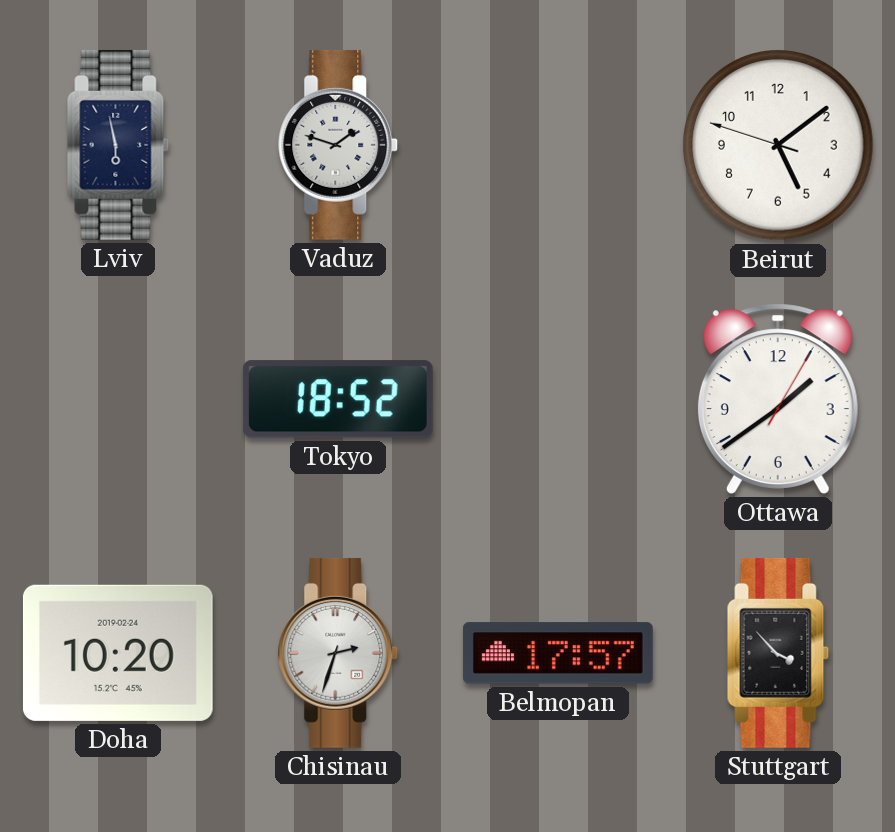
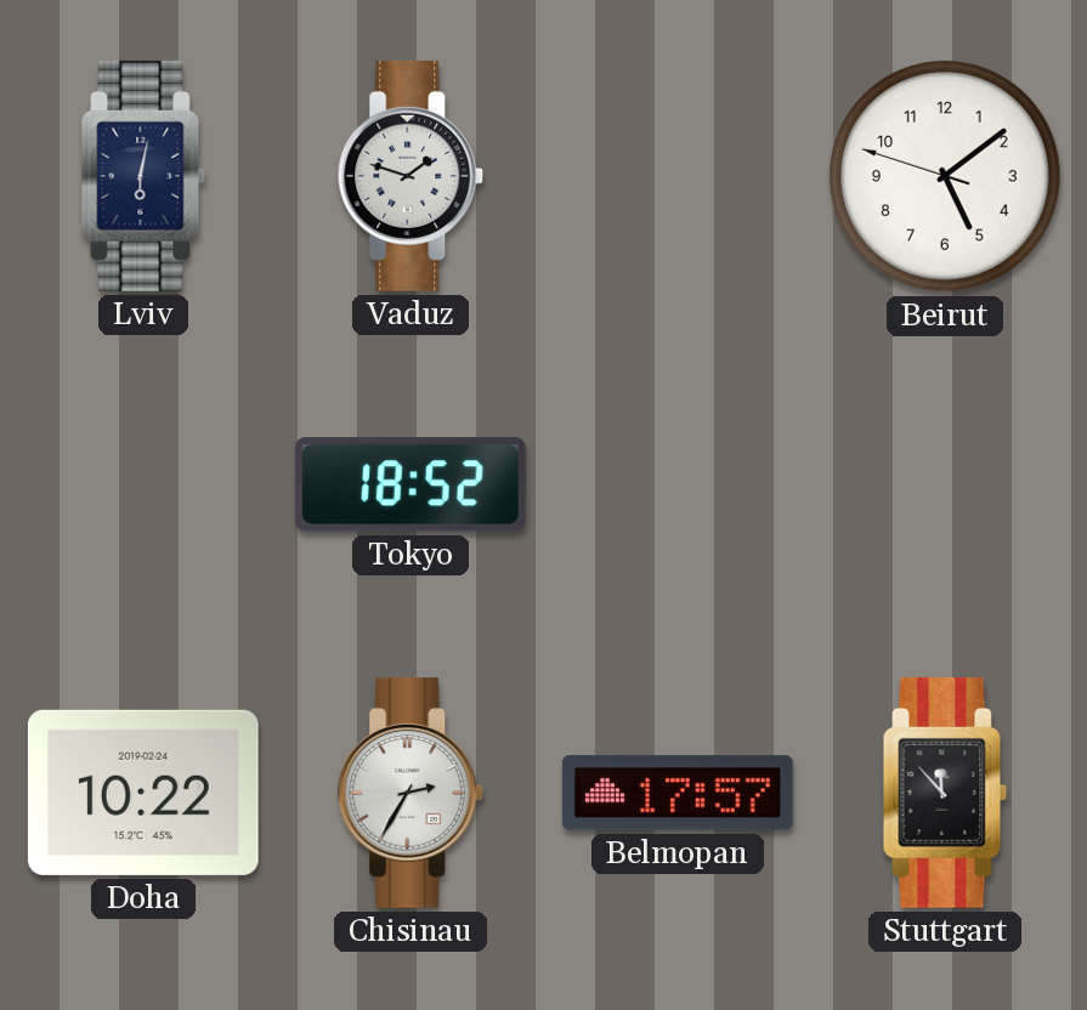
Lviv: 5:58 -> 6:02 (143, 176)
Ottawa: 1:39 -> none (778, 399)
Doha: 10:20 -> 10:22 (143, 793)
Chisinau: 2:33 -> 2:35 (411, 793)
Stuttgart: 3:53 -> 11:53 (945, 793)
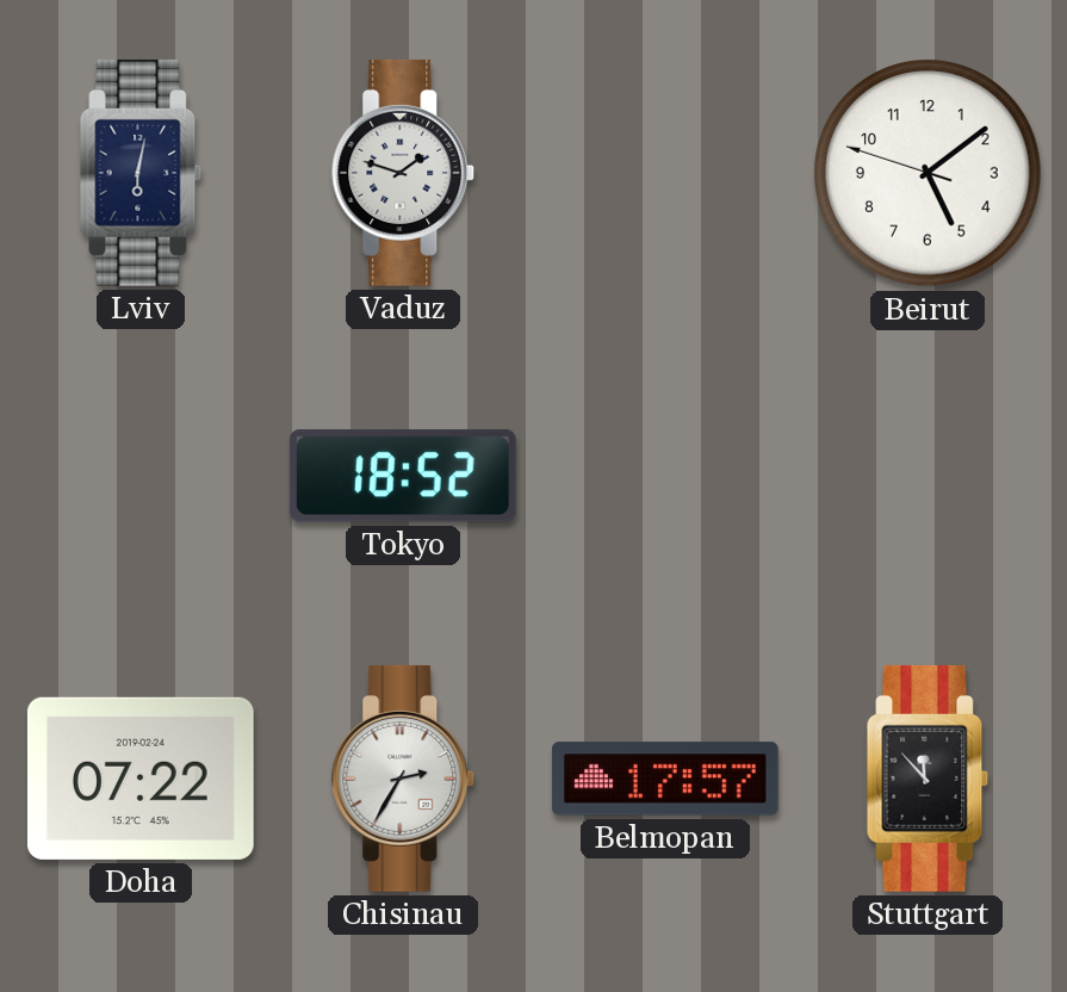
Doha: 10:22 -> 07:22 (141, 779)
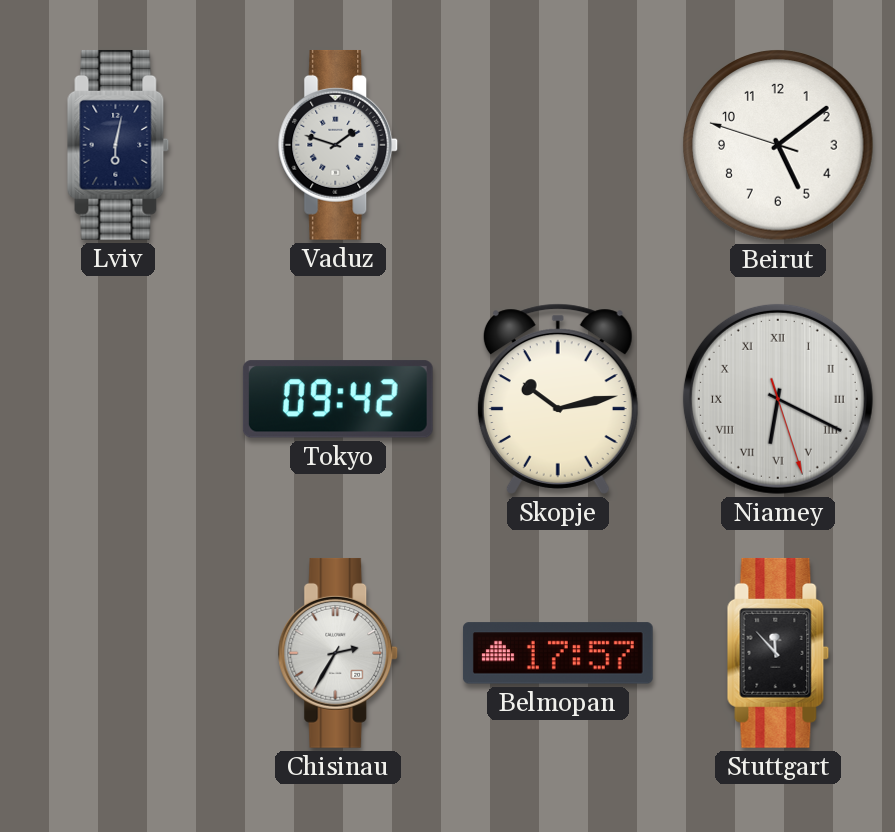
Tokyo: 18:52 -> 09:42 (338, 399)
Skopje: none -> 10:13 (558, 399)
Niamey: none -> 6:19 (778, 399)
Doha: 07:22 -> none (141, 779)
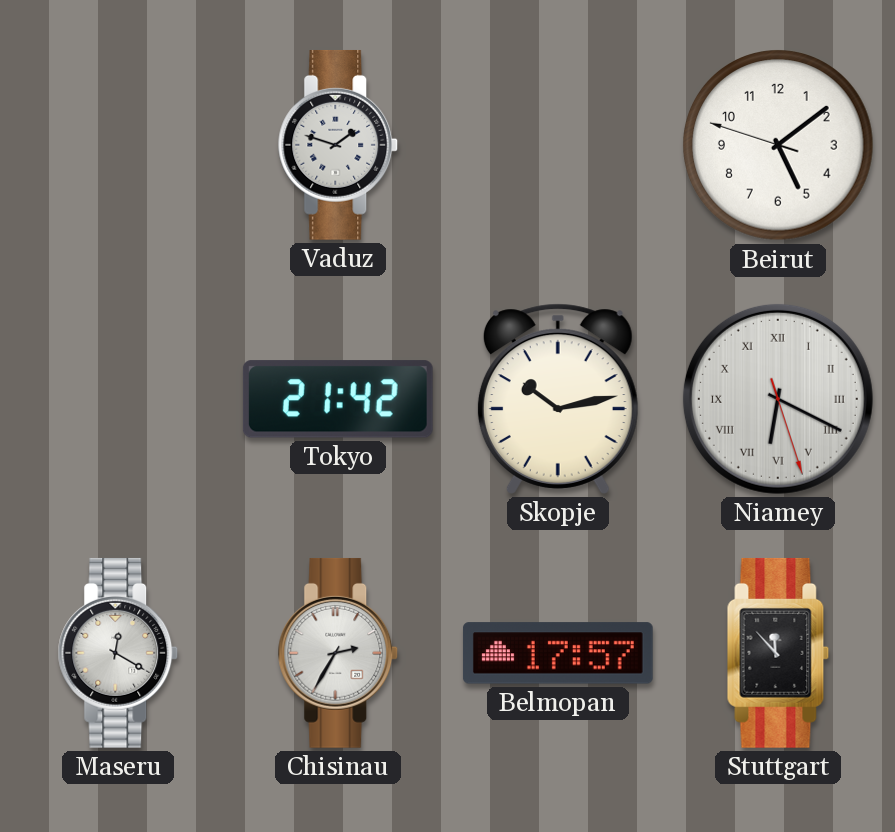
Lviv: 6:02 -> none (118, 145)
Tokyo: 09:42 -> 21:42 (338, 399)
Maseru: none -> 12:20 (118, 653)
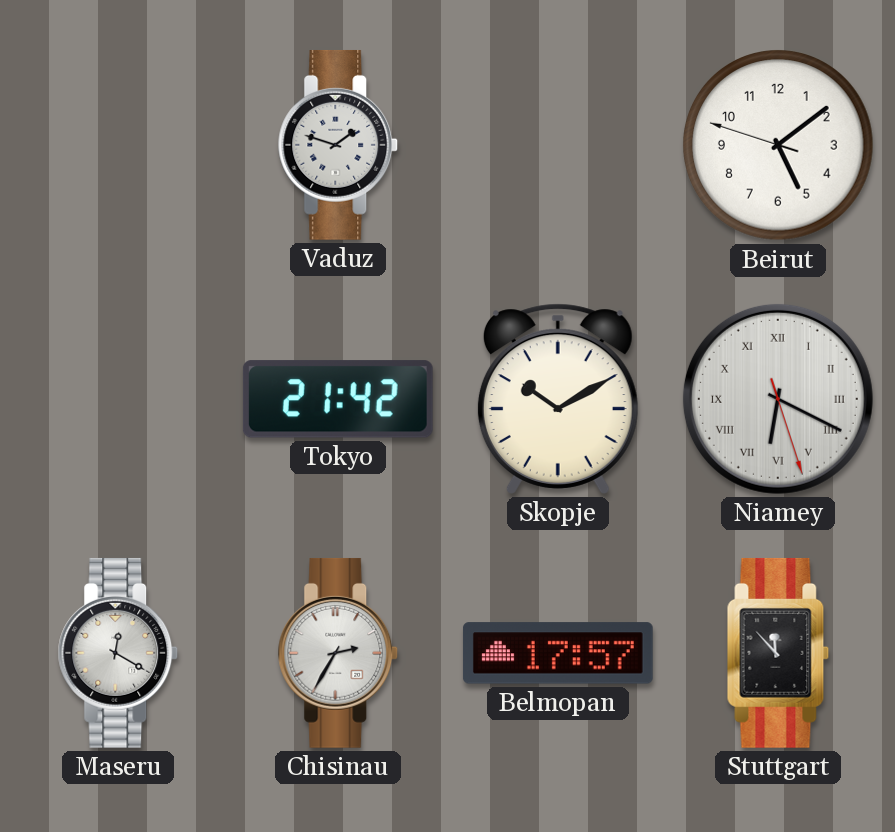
Skopje: 10:13 -> 10:10 (558, 399)
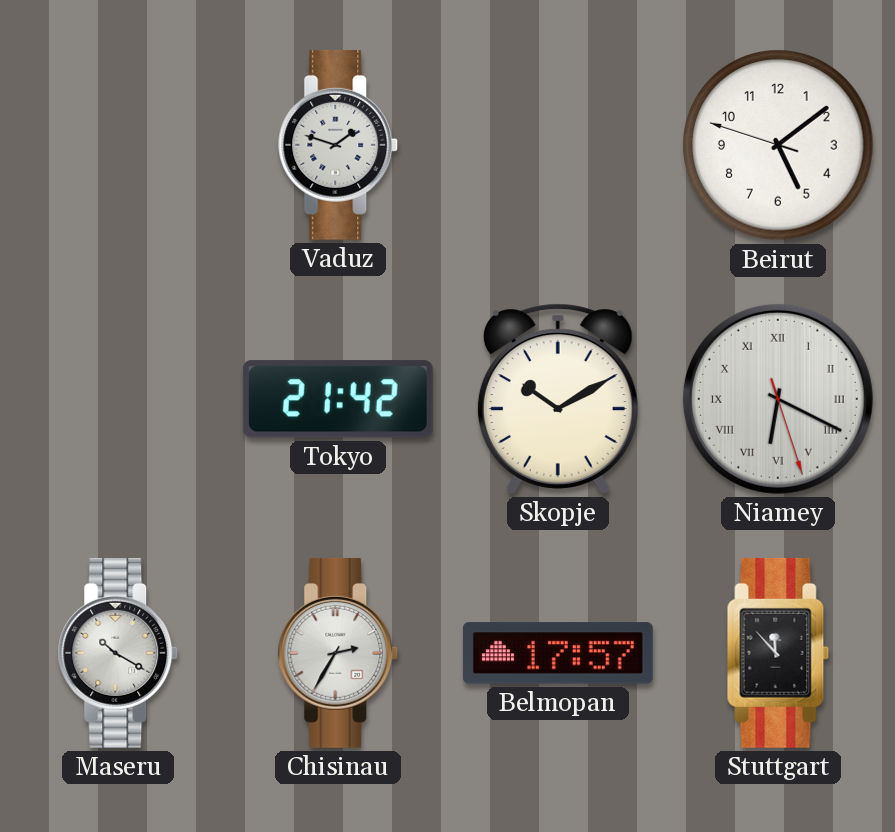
Maseru: 12:20 -> 10:20 (118, 653)
